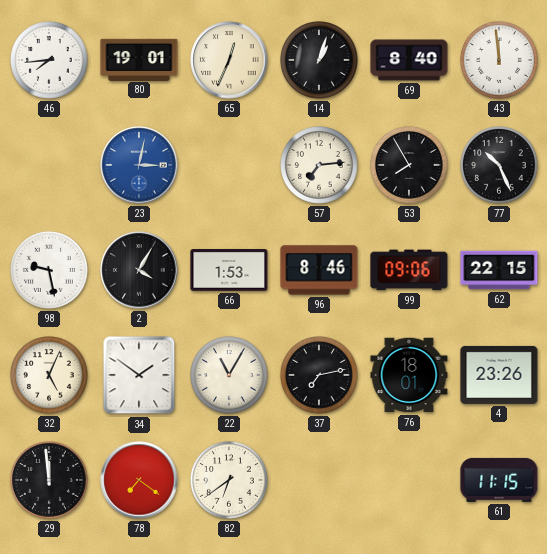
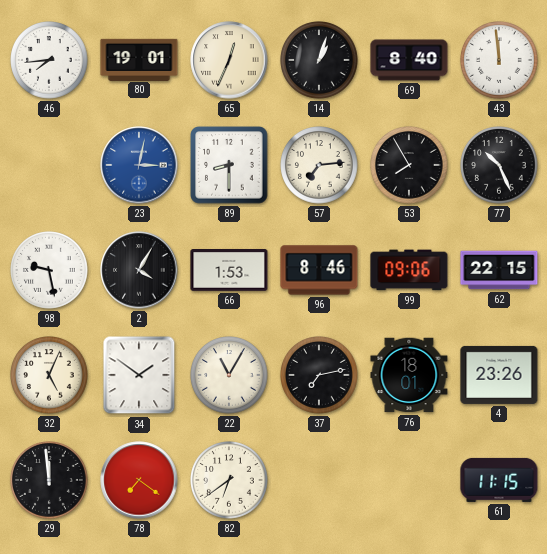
89: none -> 8:30 (229, 165)
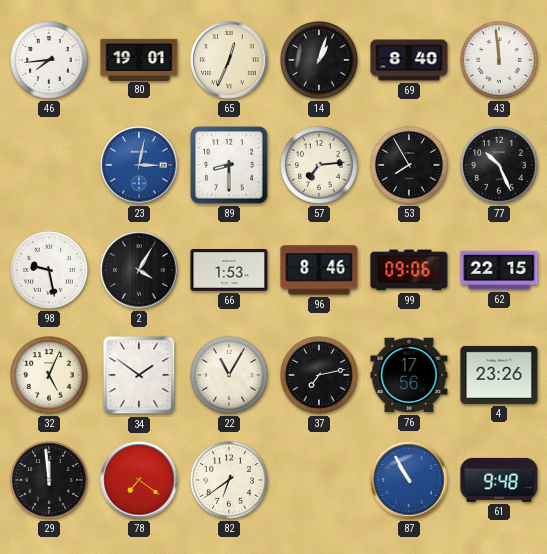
76: 18:01 -> 17:56 (409, 375)
87: none -> 10:55 (409, 480)
61: 11:15 -> 9:48 (499, 480)
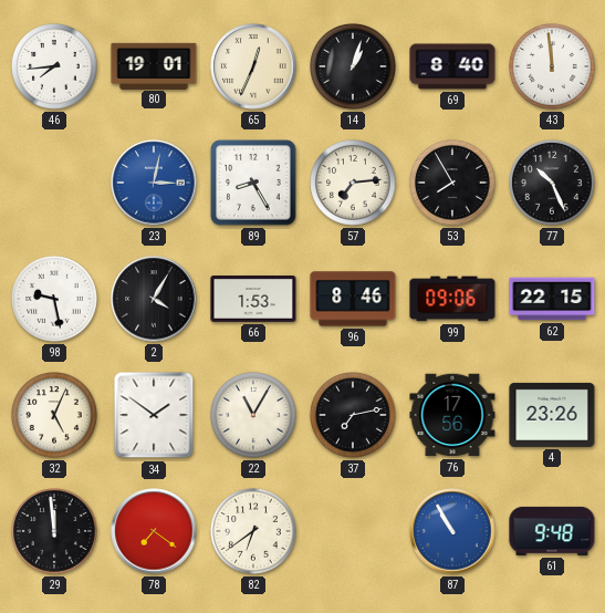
89: 8:30 -> 8:25 (253, 183)
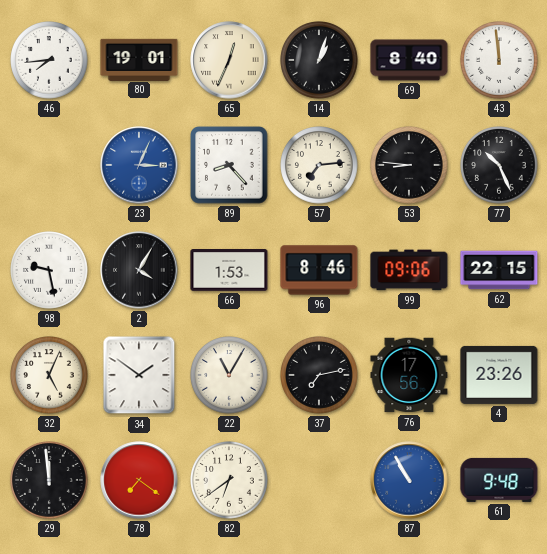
23: 3:02 -> 3:04 (139, 165)
89: 8:25 -> 8:23 (229, 165)
53: 7:55 -> 8:46 (409, 165)
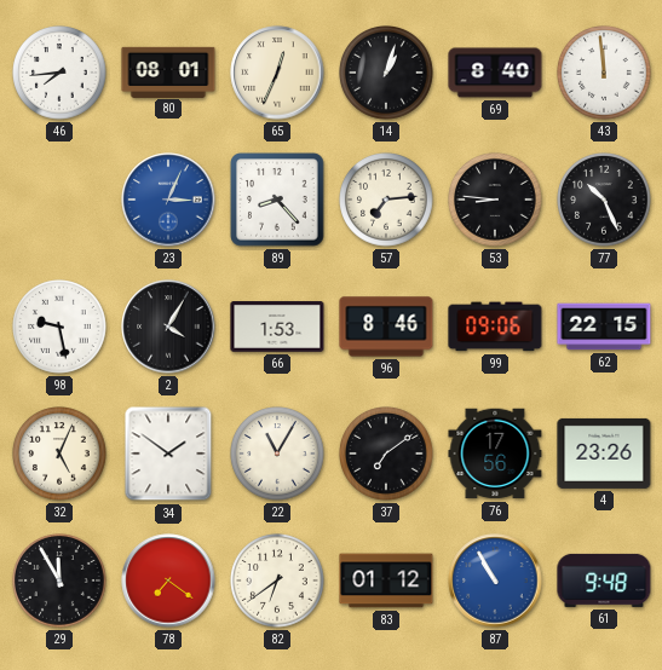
80: 19:01 -> 08:01 (168, 71)
37: 7:13 -> 7:09 (386, 454)
29: 11:59 -> 11:55 (59, 581)
83: none -> 01:12 (386, 581)
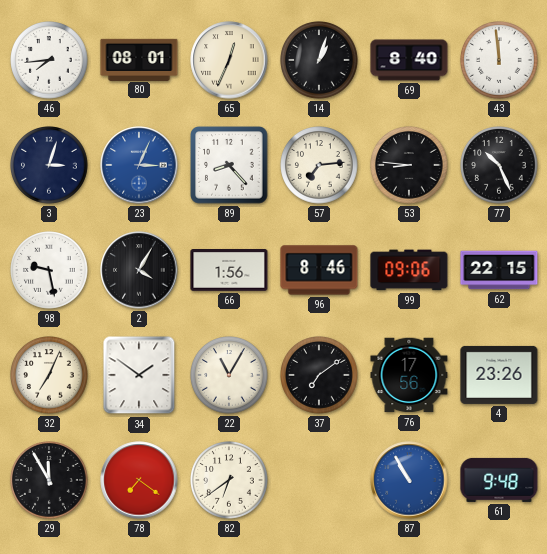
3: none -> 3:03 (49, 165)
66: 1:53 -> 1:56 (229, 271)
32: 5:04 -> 7:04 (49, 375)
83: 01:12 -> none (386, 581)
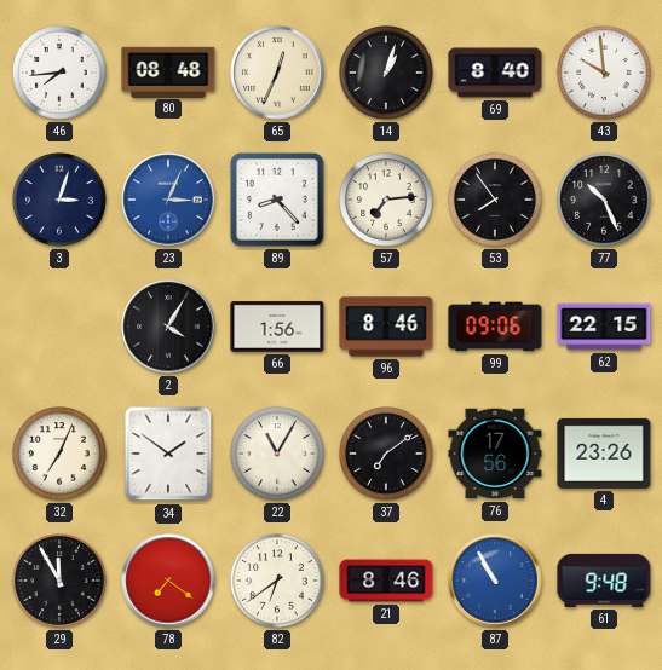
80: 08:01 -> 08:48 (168, 71)
43: 11:59 -> 9:59 (604, 73)
53: 8:46 -> 7:54 (495, 200)
98: 9:28 -> none (49, 270)
21: none -> 8:46 (386, 581)
